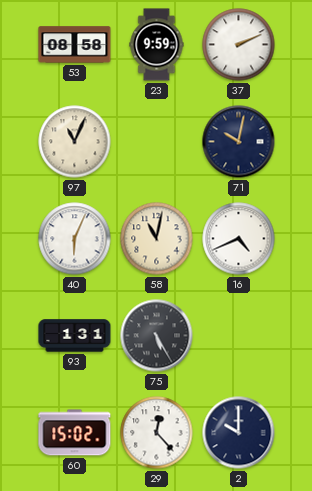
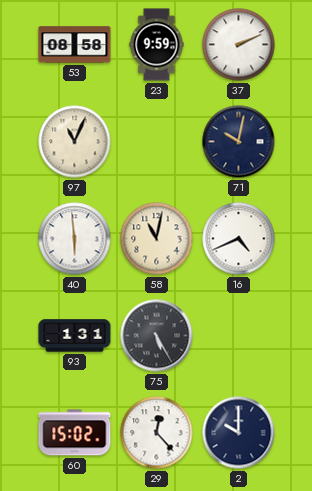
40: 6:04 -> 5:59 (75, 239)
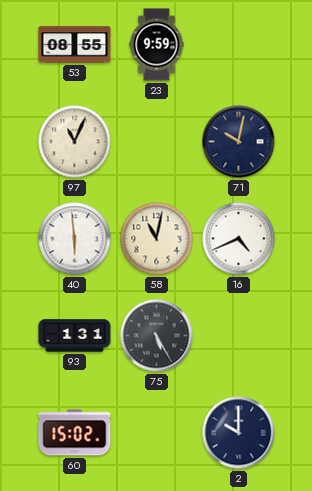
53: 08:58 -> 08:55 (75, 45)
37: 2:11 -> none (239, 45)
29: 12:23 -> none (157, 433)
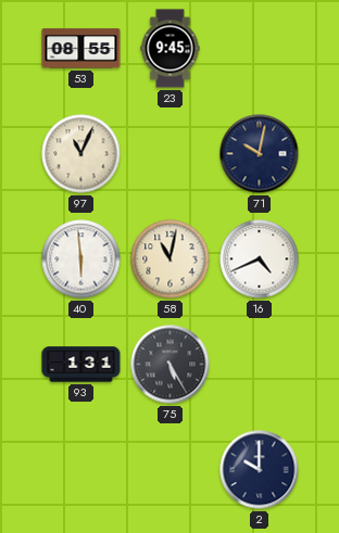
23: 9:59 -> 9:45 (171, 49)
60: 15:02 -> none (75, 433)
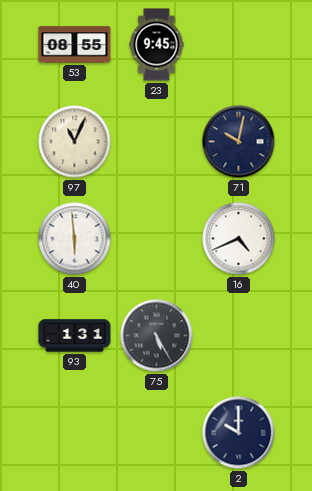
58: 11:02 -> none (171, 259)
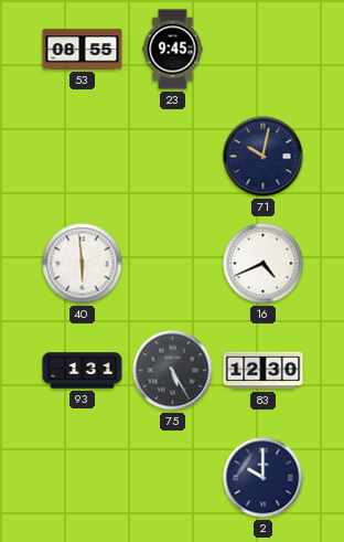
97: 11:04 -> none (75, 142)
83: none -> 12:30 (264, 371)
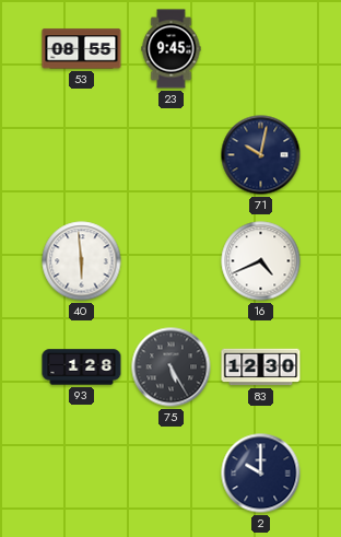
93: 1:31 -> 1:28 (82, 367)
